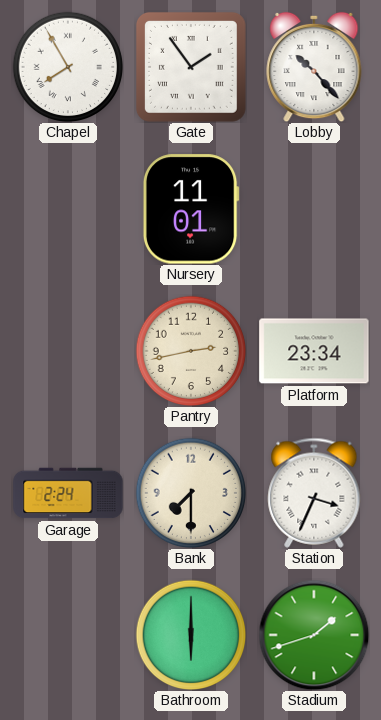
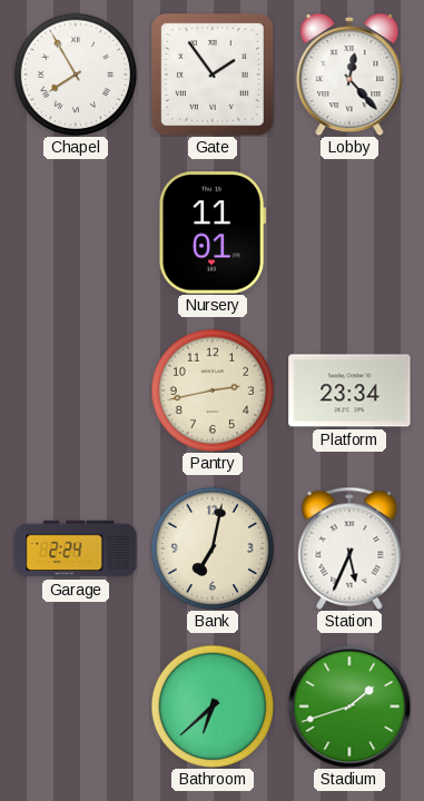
Lobby: 10:23 -> 12:23 (349, 75)
Bank: 7:30 -> 7:02 (213, 548)
Station: 3:34 -> 5:34 (349, 548)
Bathroom: 6:00 -> 6:38 (213, 706)
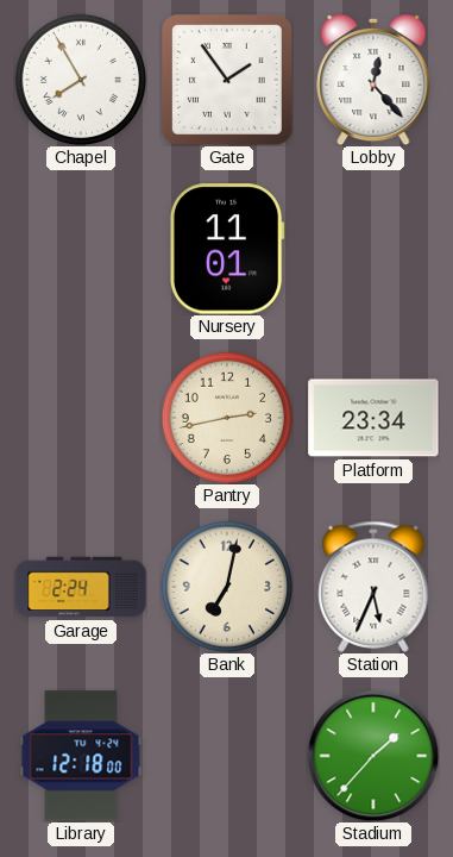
Library: none -> 12:18 (81, 756)
Bathroom: 6:38 -> none (213, 706)
Stadium: 1:42 -> 1:37 (373, 756)
